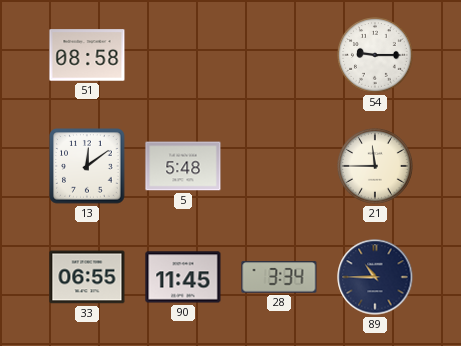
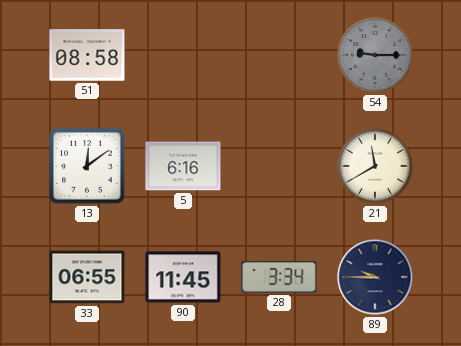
54 dial: white -> grey (375, 55)
5: 5:48 -> 6:16 (183, 166)
21: 11:45 -> 11:40 (375, 166)
89: 10:45 -> 9:45 (375, 277)
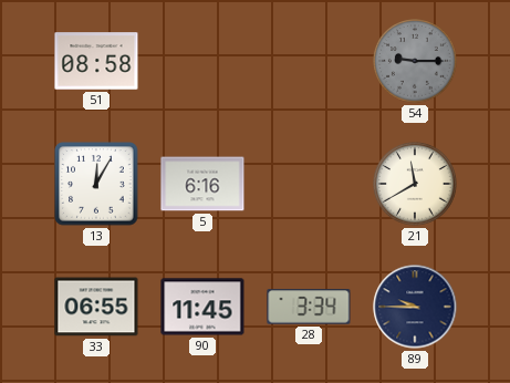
13: 12:09 -> 12:05 (96, 184)
